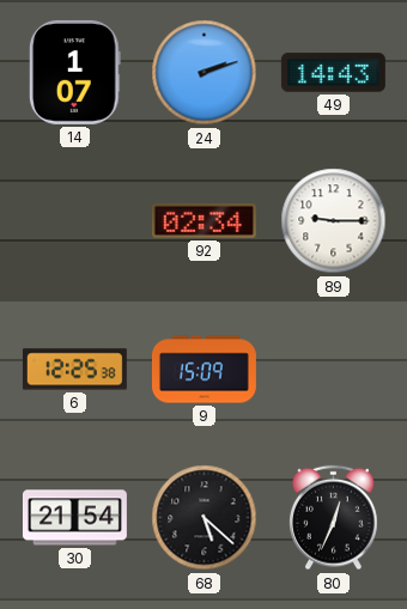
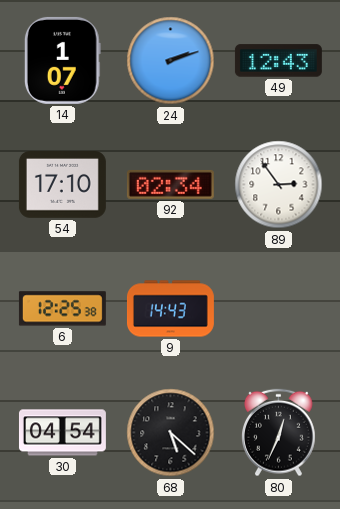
49: 14:43 -> 12:43 (278, 61)
54: none -> 17:10 (62, 185)
89: 9:15 -> 2:54 (279, 185)
9: 15:09 -> 14:43 (170, 309)
30: 21:54 -> 04:54 (62, 433)
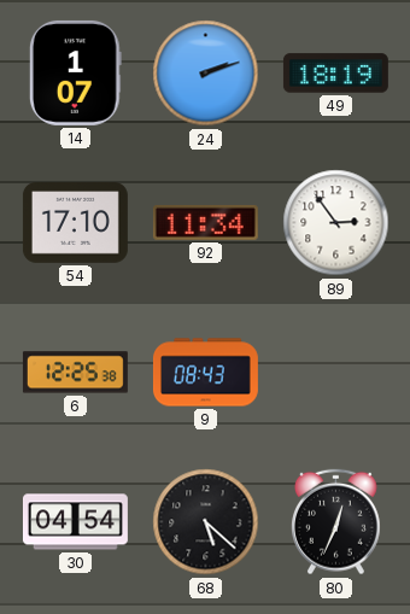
49: 12:43 -> 18:19 (335, 74)
92: 02:34 -> 11:34 (205, 222)
9: 14:43 -> 08:43 (205, 373)
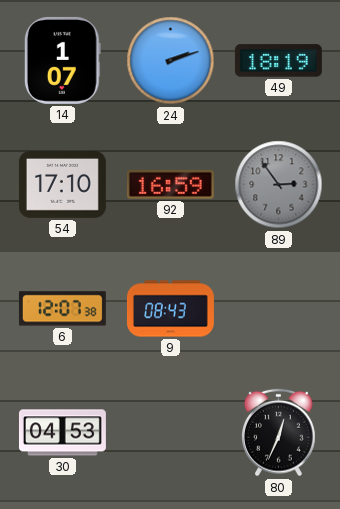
92: 11:34 -> 16:59 (170, 184)
89 dial: white -> grey (279, 185)
6: 12:25 -> 12:07 (62, 309)
30: 04:54 -> 04:53 (62, 433)
68: 5:22 -> none (206, 522)
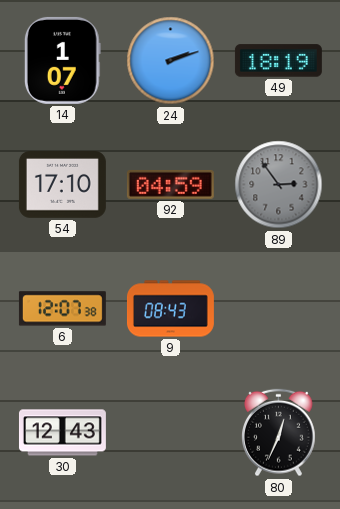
92: 16:59 -> 04:59 (170, 184)
30: 04:53 -> 12:43 (62, 433)
